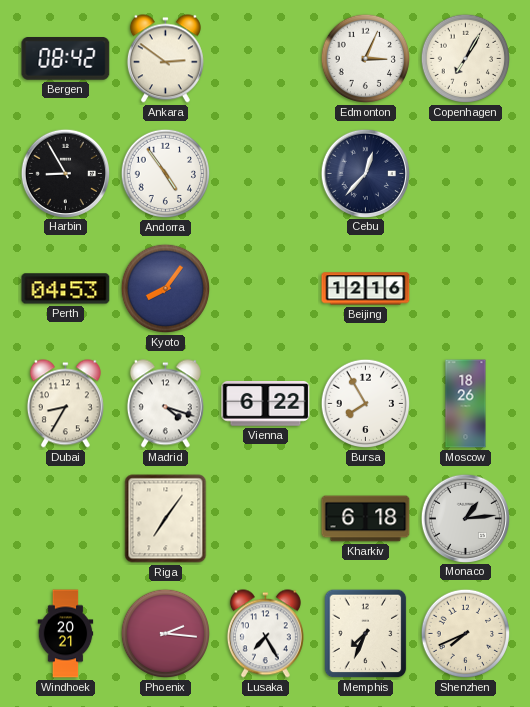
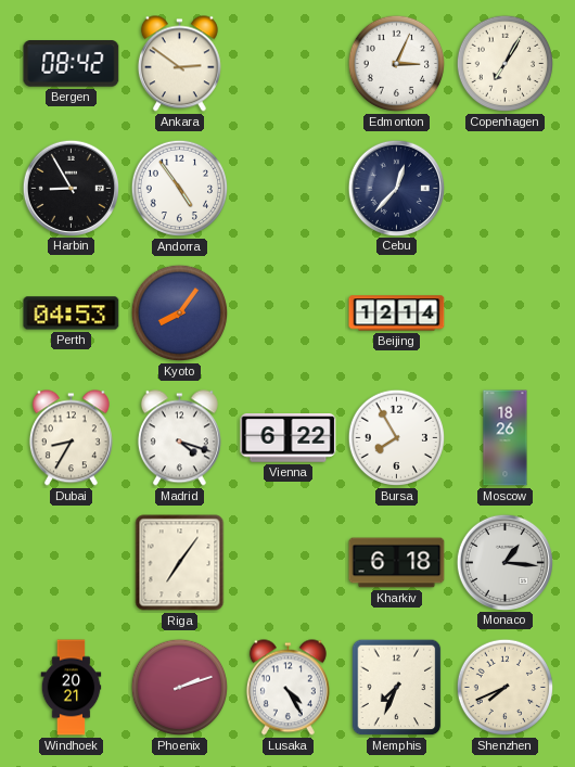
Beijing: 12:16 -> 12:14 (397, 314)
Monaco: 1:14 -> 1:16 (504, 562)
Phoenix: 2:16 -> 2:12 (180, 688)
Lusaka: 7:25 -> 4:25 (287, 688)
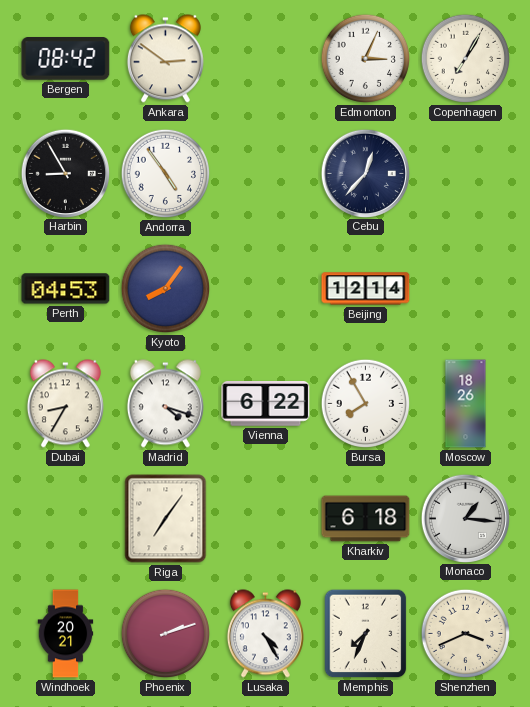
Shenzhen: 7:41 -> 3:41 (466, 634)
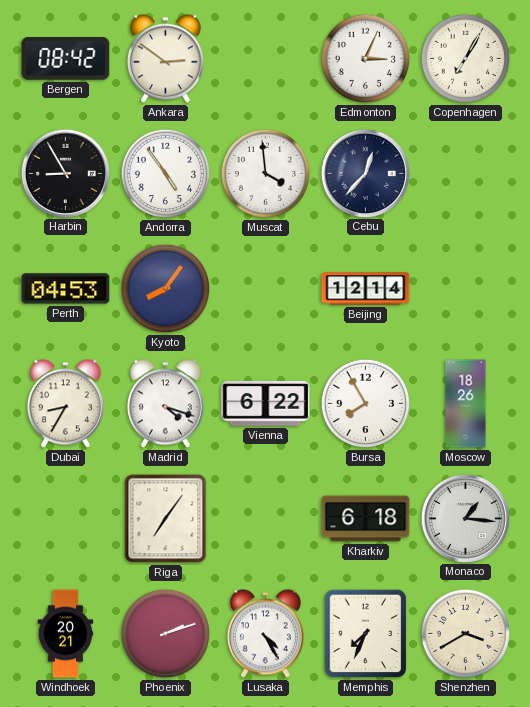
Muscat: none -> 3:59 (266, 174)
Shenzhen: 3:41 -> 3:40 (466, 634)
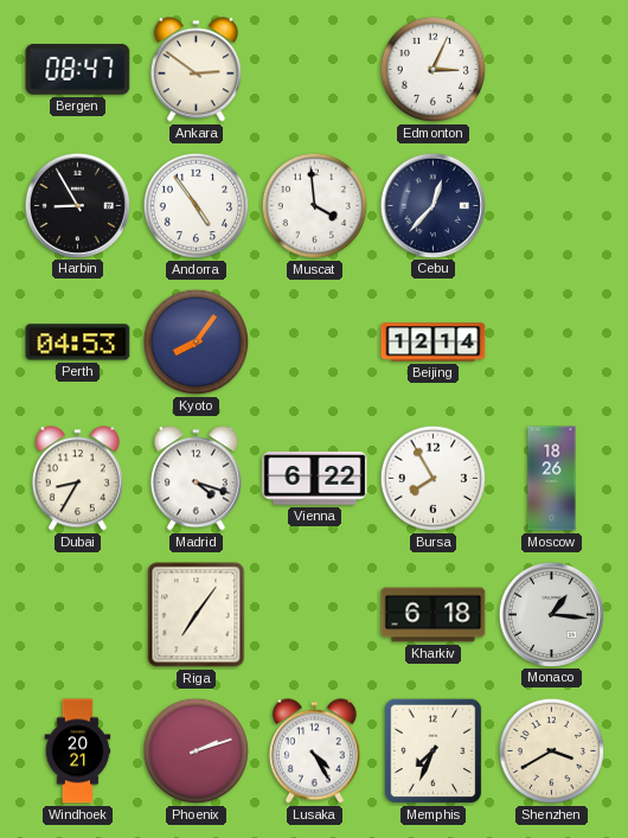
Bergen: 08:42 -> 08:47 (78, 70)
Copenhagen: 7:05 -> none (466, 59)
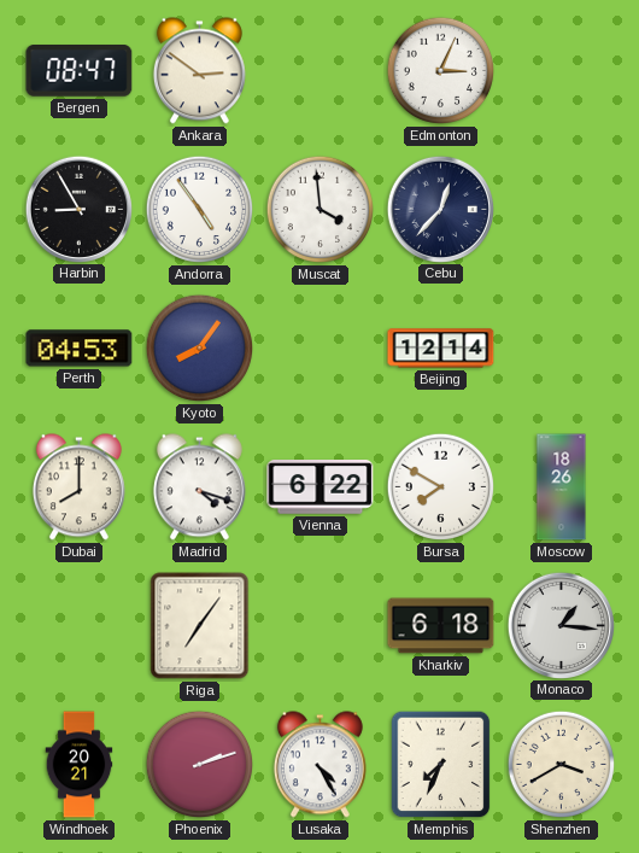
Dubai: 8:35 -> 8:00 (78, 487)
Bursa: 7:55 -> 7:50 (441, 487)
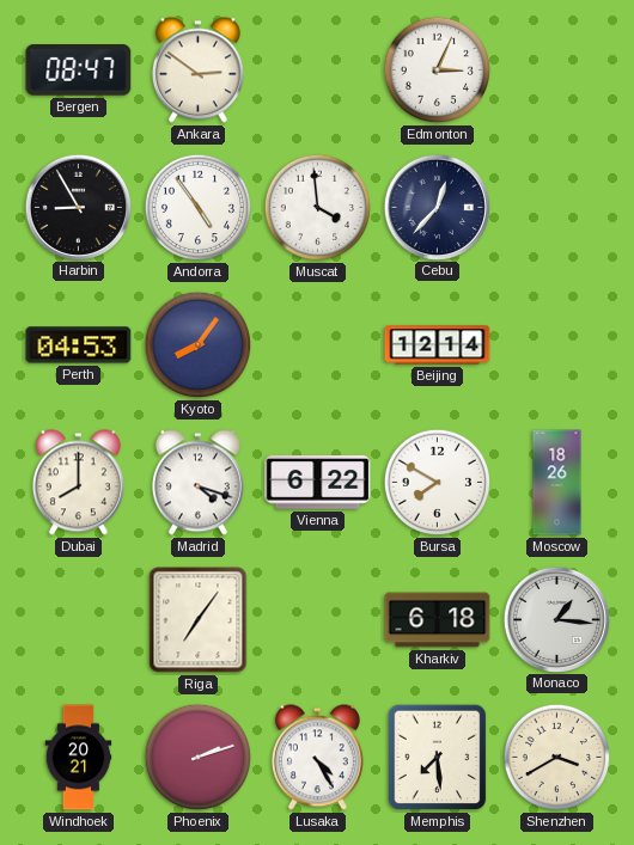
Memphis: 7:34 -> 7:29 (438, 758)
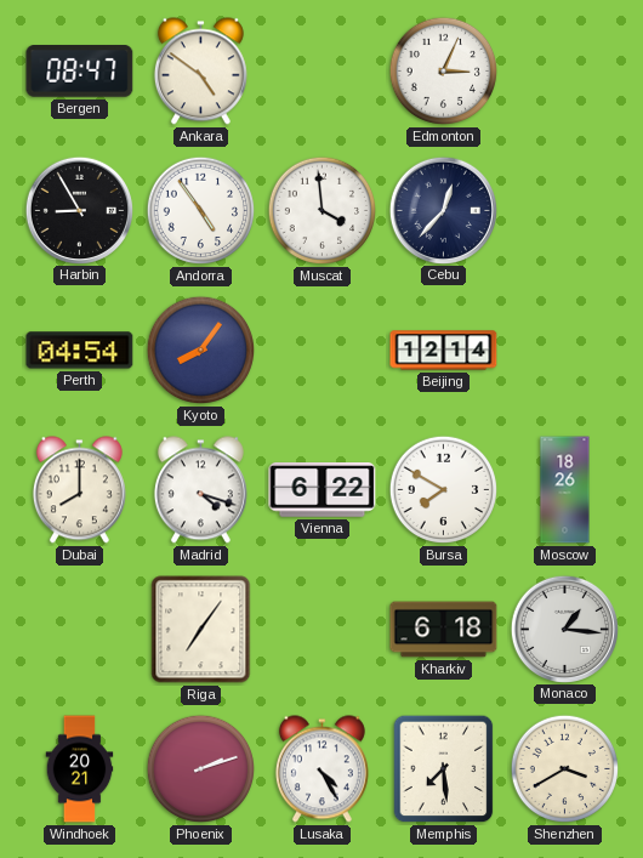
Ankara: 2:51 -> 4:51 (200, 72)
Perth: 04:53 -> 04:54 (80, 351)
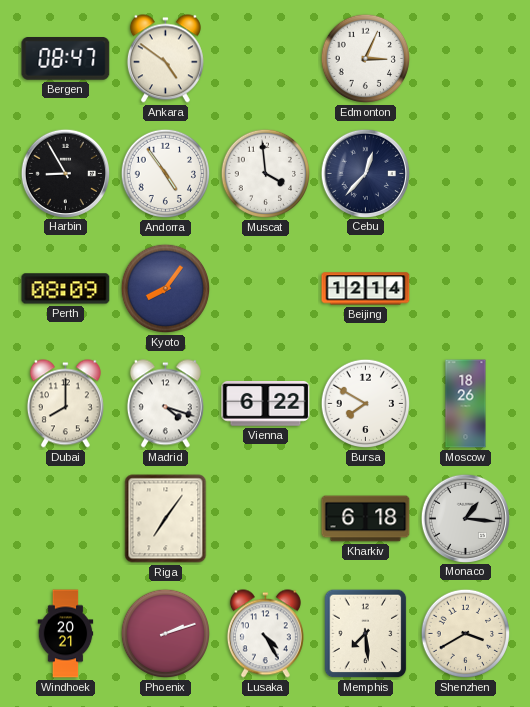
Perth: 04:54 -> 08:09 (66, 289)
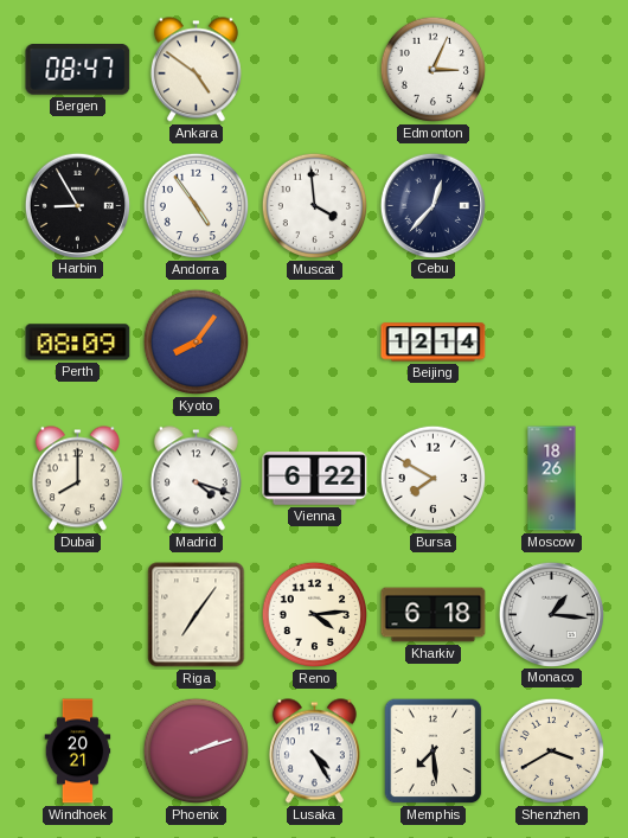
Reno: none -> 4:14 (315, 615)
